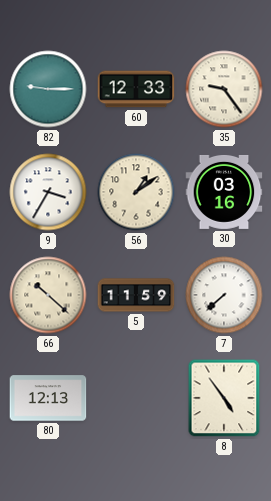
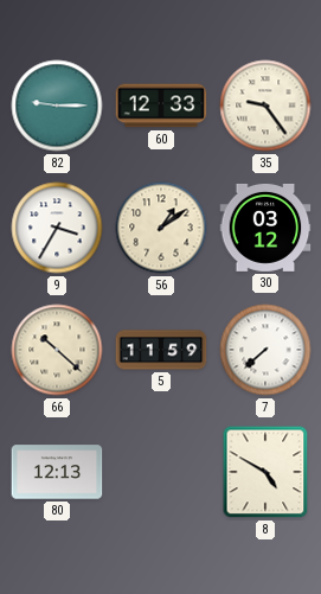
30: 03:16 -> 03:12 (265, 228)
8: 4:54 -> 4:50 (265, 472)
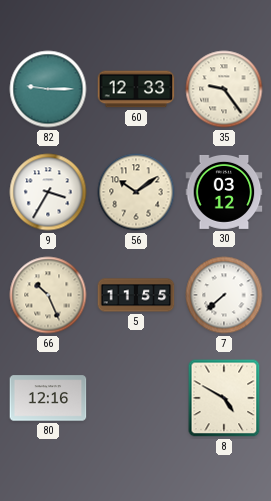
56: 1:09 -> 10:09 (136, 192)
66: 10:22 -> 10:26 (48, 295)
5: 11:59 -> 11:55 (136, 295)
80: 12:13 -> 12:16 (48, 398)
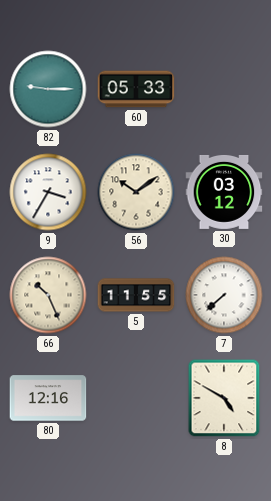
60: 12:33 -> 05:33 (136, 89)
35: 9:24 -> none (224, 89)
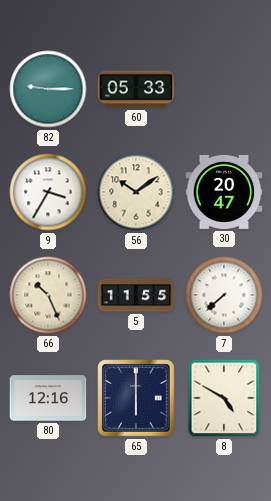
30: 03:12 -> 20:47 (224, 192)
65: none -> 6:00 (136, 398)
